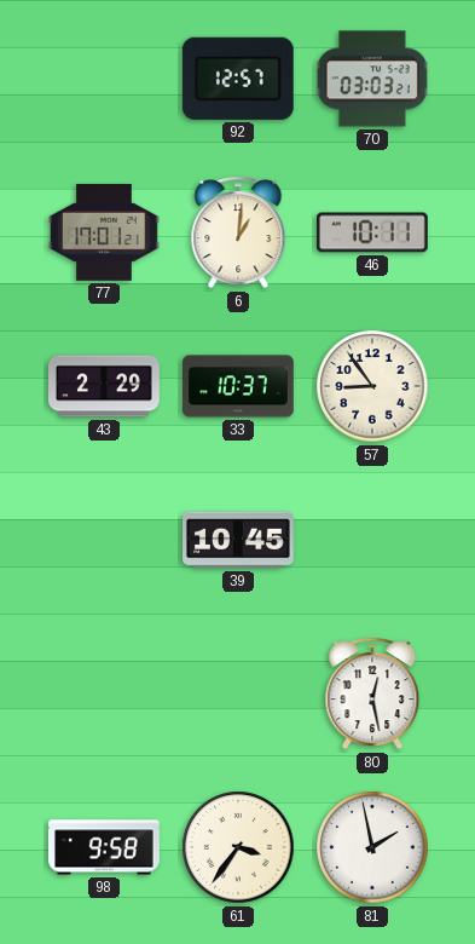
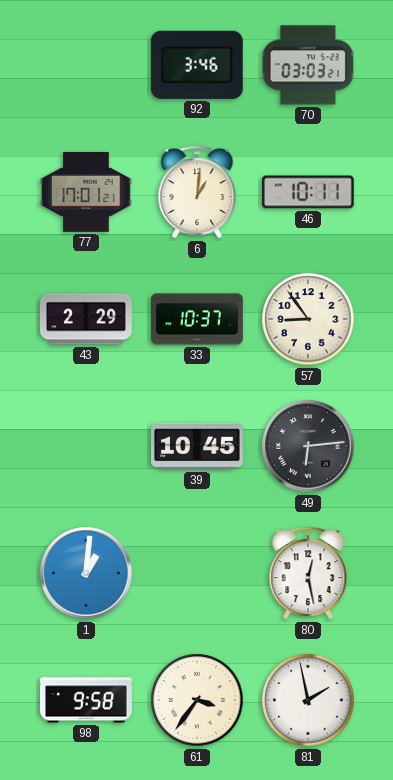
92: 12:57 -> 3:46 (197, 65)
49: none -> 6:14 (308, 446)
1: none -> 1:01 (86, 573)
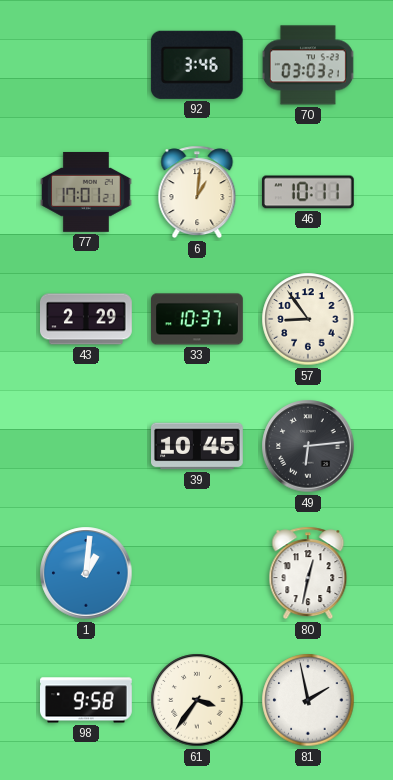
80: 12:28 -> 12:32 (308, 573)
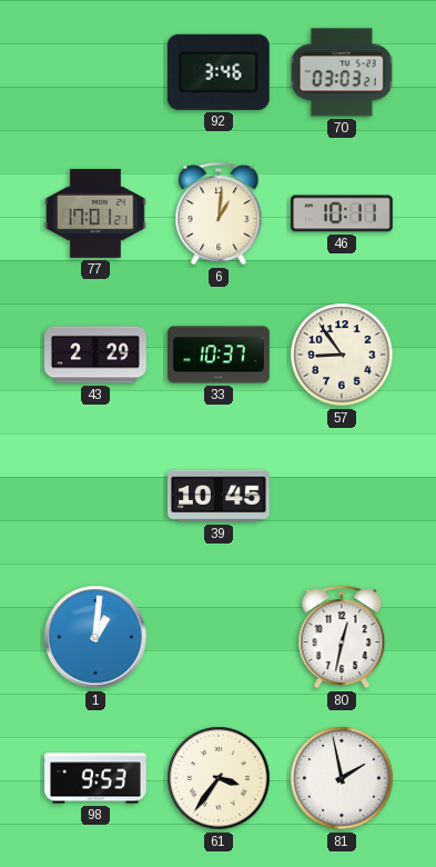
49: 6:14 -> none (308, 446)
98: 9:58 -> 9:53 (97, 778)
